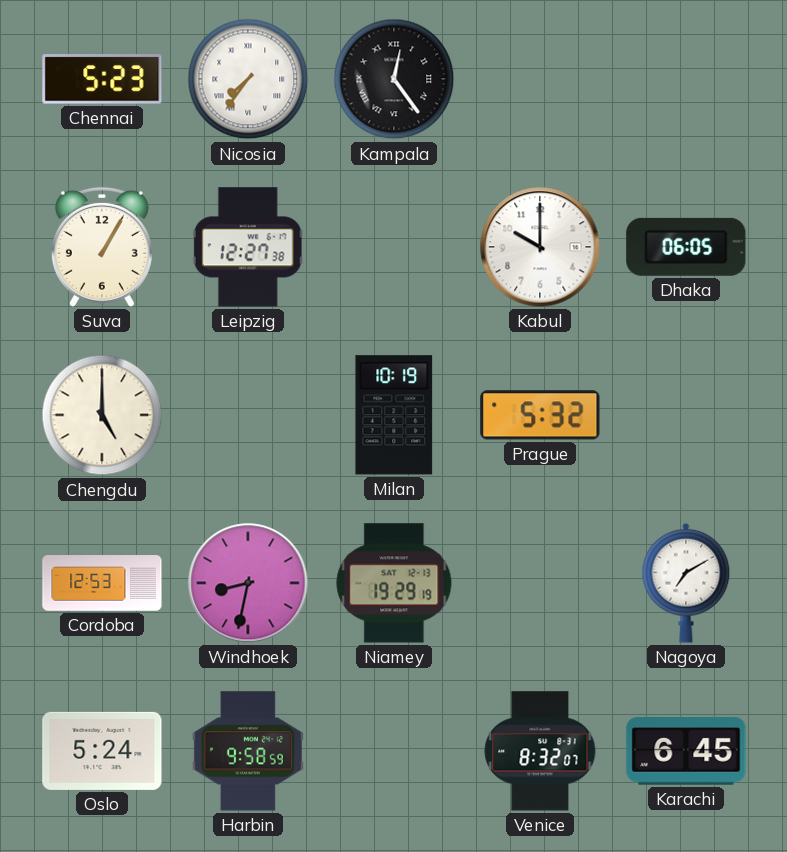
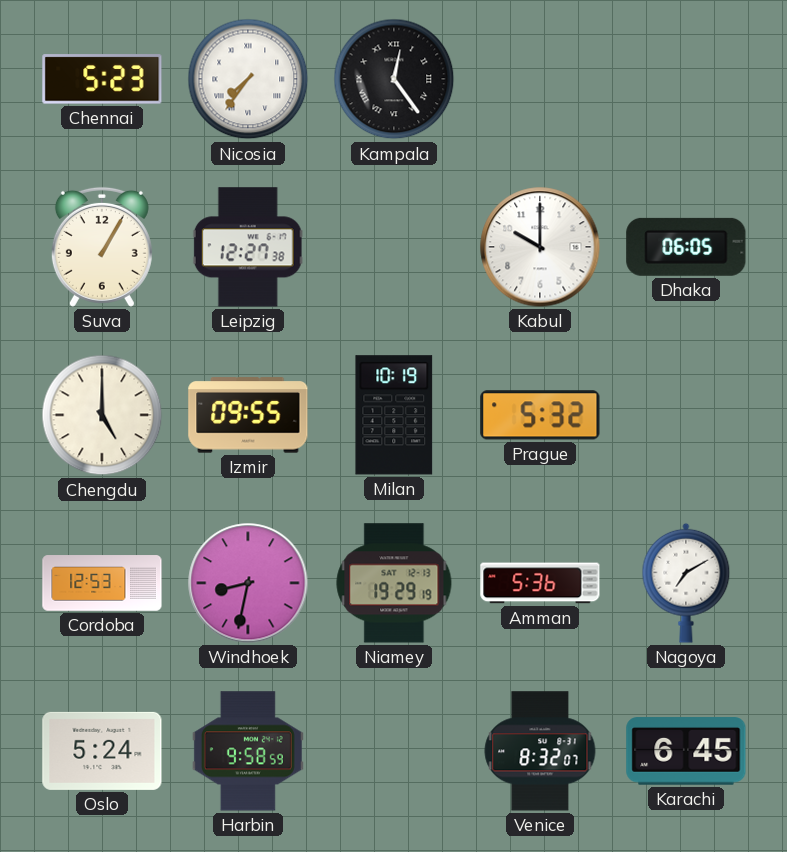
Izmir: none -> 09:55 (248, 415)
Amman: none -> 5:36 (540, 583)
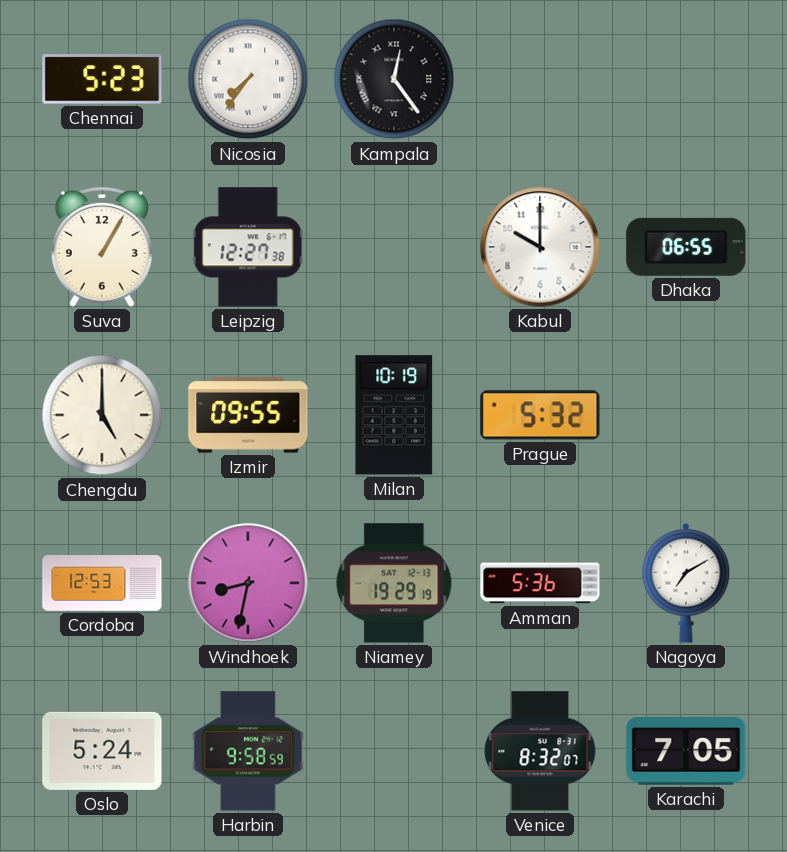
Dhaka: 06:05 -> 06:55 (686, 247)
Karachi: 6:45 -> 7:05 (686, 751)
